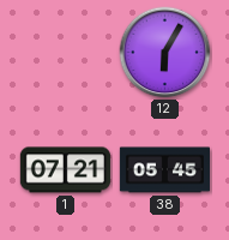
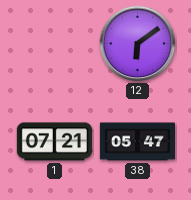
12: 6:05 -> 6:09 (138, 44)
38: 05:45 -> 05:47 (137, 142)
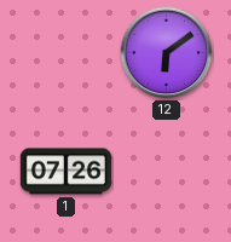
1: 07:21 -> 07:26 (65, 172)
38: 05:47 -> none (137, 142)
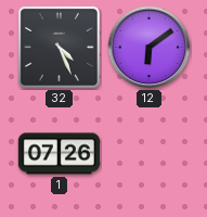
32: none -> 4:26 (59, 47)
